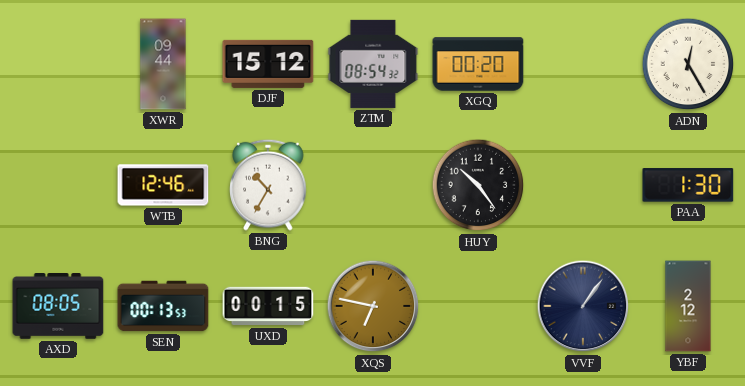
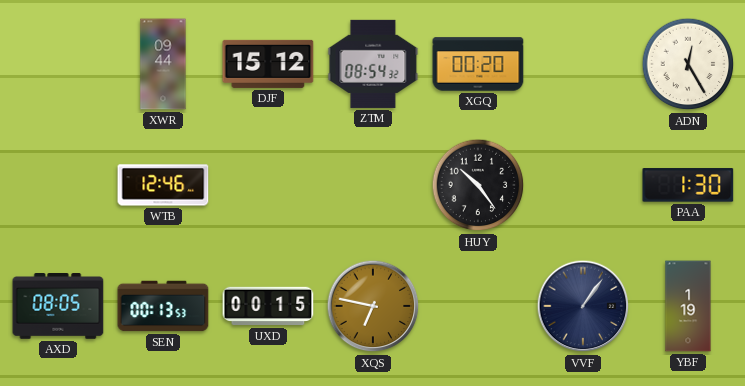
BNG: 10:35 -> none (268, 185)
YBF: 2:12 -> 1:19 (688, 306)
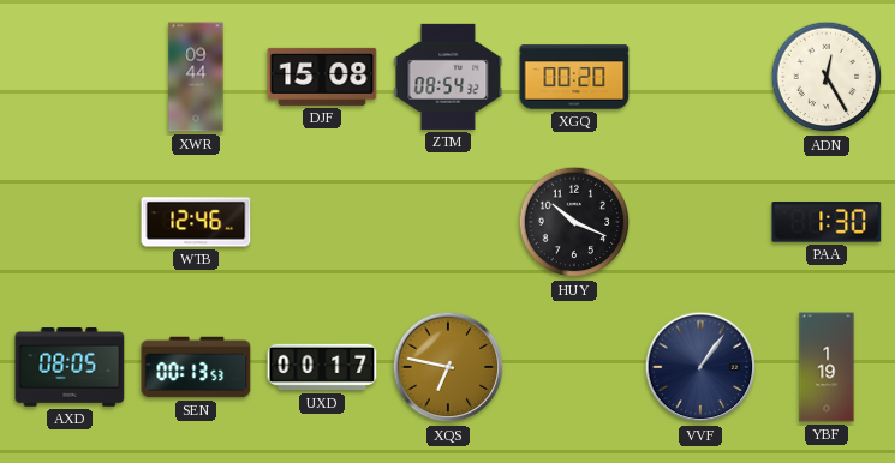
DJF: 15:12 -> 15:08 (322, 77)
HUY: 10:24 -> 10:19 (574, 222)
UXD: 00:15 -> 00:17 (322, 367)
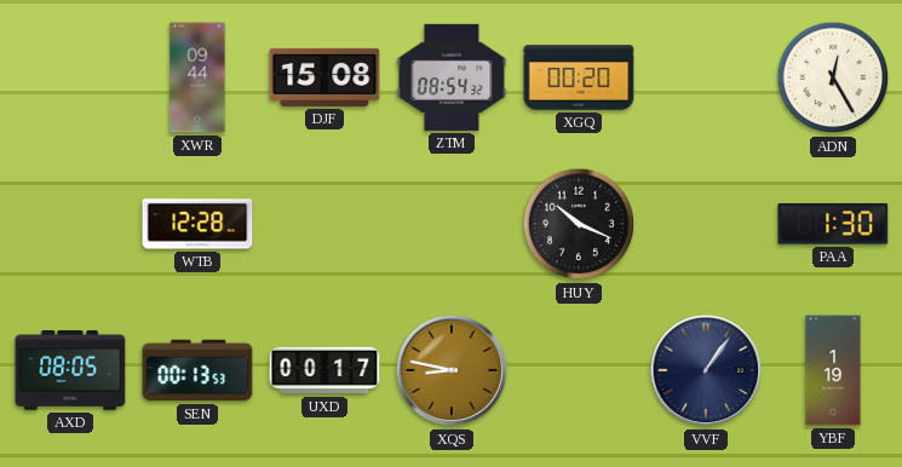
WTB: 12:46 -> 12:28 (197, 224)
XQS: 6:47 -> 8:47 (452, 370)
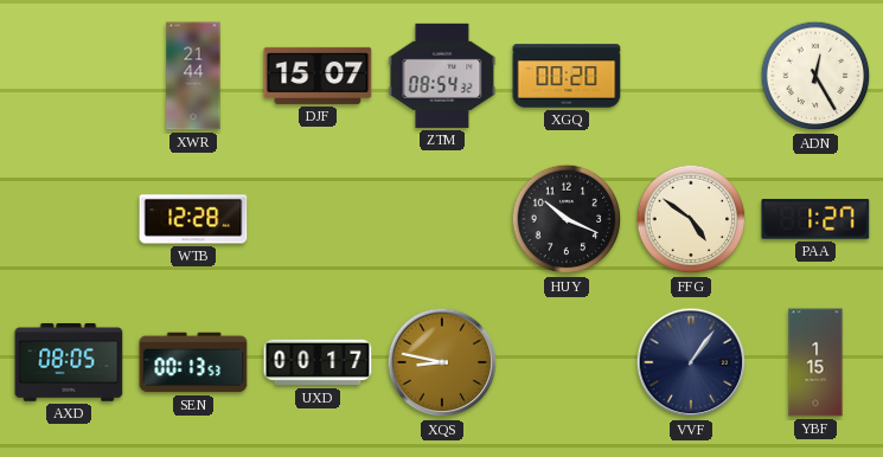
XWR: 09:44 -> 21:44 (193, 76)
DJF: 15:08 -> 15:07 (318, 76)
FFG: none -> 4:51 (691, 219)
PAA: 1:30 -> 1:27 (815, 219)
YBF: 1:19 -> 1:15 (815, 362)
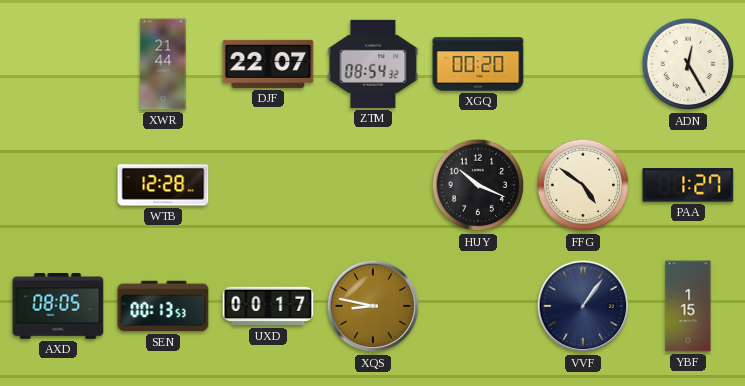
DJF: 15:07 -> 22:07 (268, 64)
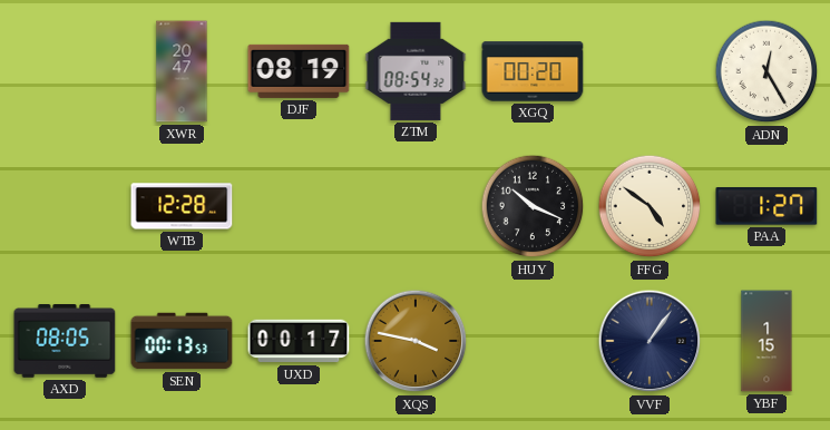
XWR: 21:44 -> 20:47 (182, 71)
DJF: 22:07 -> 08:19 (299, 71)
XQS: 8:47 -> 3:47 (416, 341)
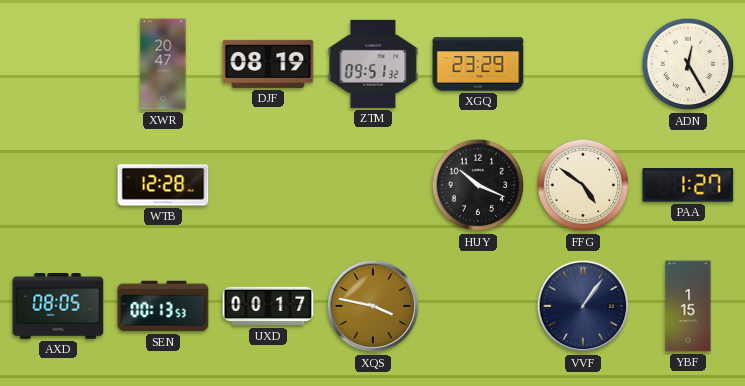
ZTM: 08:54 -> 09:51 (373, 64)
XGQ: 00:20 -> 23:29 (478, 64)
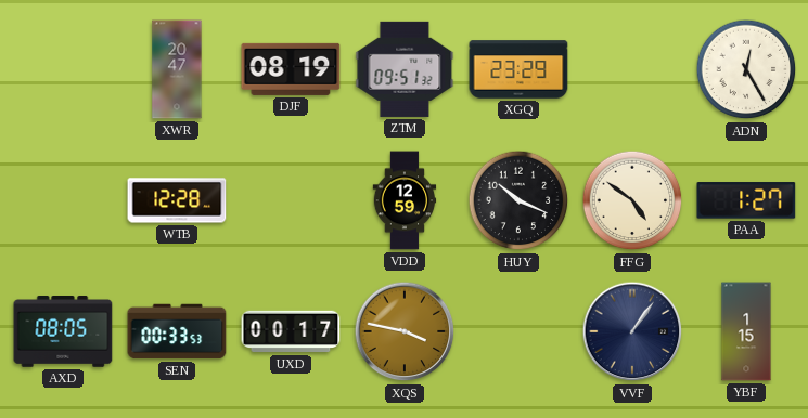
VDD: none -> 12:59 (405, 200)
SEN: 00:13 -> 00:33 (177, 331)
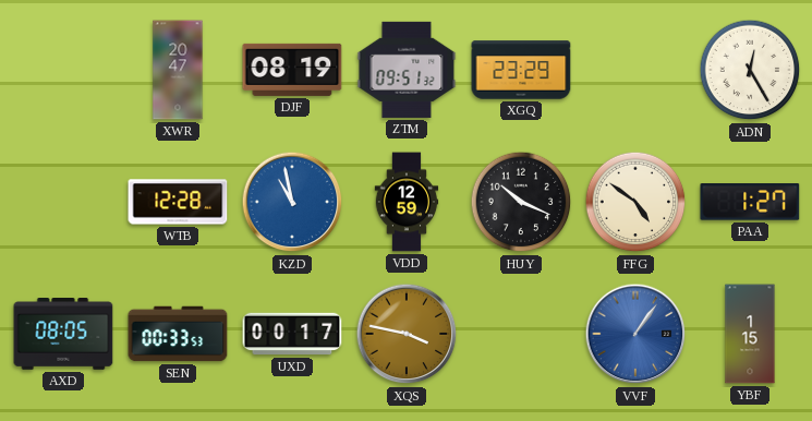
KZD: none -> 10:58 (292, 202)
VVF dial: navy -> blue (635, 334)
